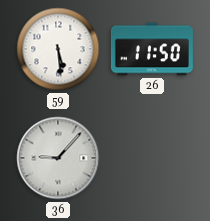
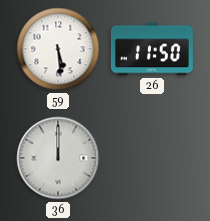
36: 9:07 -> 12:00 (58, 158)
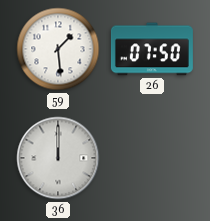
59: 5:29 -> 1:29 (58, 49)
26: 11:50 -> 07:50 (152, 49)
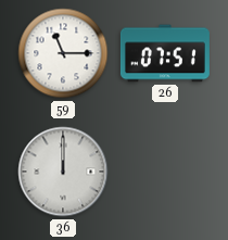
59: 1:29 -> 11:15 (63, 53)
26: 07:50 -> 07:51 (165, 53)
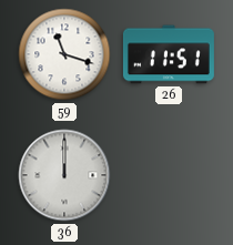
59: 11:15 -> 11:18 (64, 54)
26: 07:51 -> 11:51 (169, 54)
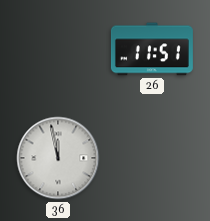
59: 11:18 -> none (64, 54)
36: 12:00 -> 11:58 (58, 158)
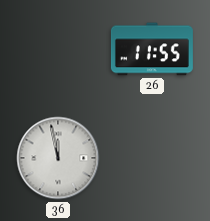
26: 11:51 -> 11:55 (152, 49)
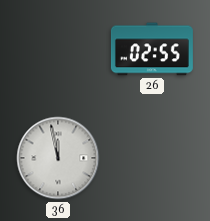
26: 11:55 -> 02:55 (152, 49)
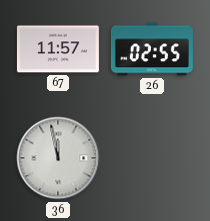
67: none -> 11:57 (58, 49)
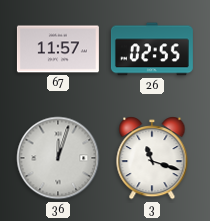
36: 11:58 -> 12:03 (58, 158)
3: none -> 11:18 (152, 158)
